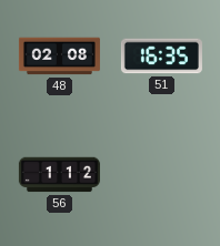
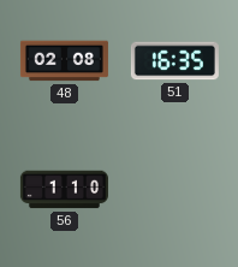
56: 1:12 -> 1:10 (64, 190)
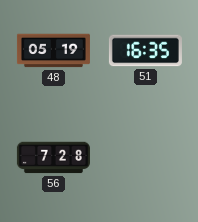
48: 02:08 -> 05:19 (53, 51)
56: 1:10 -> 7:28 (53, 158)
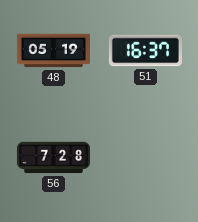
51: 16:35 -> 16:37 (145, 51)
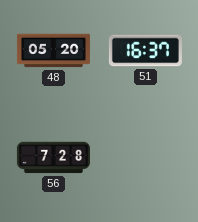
48: 05:19 -> 05:20 (53, 51)
